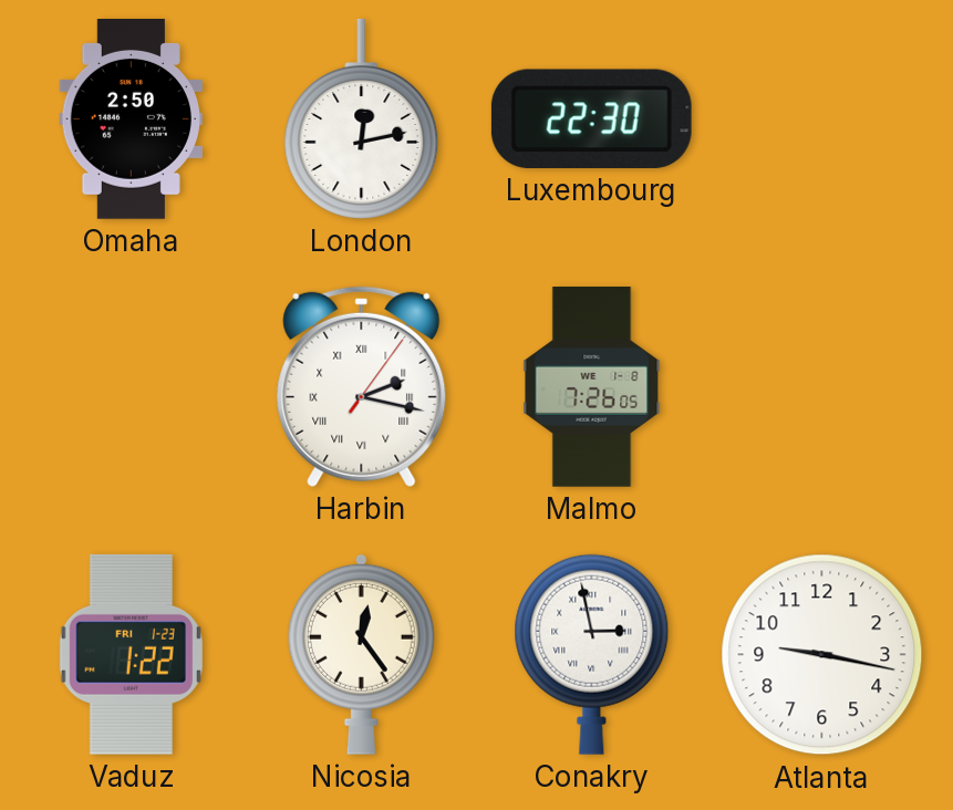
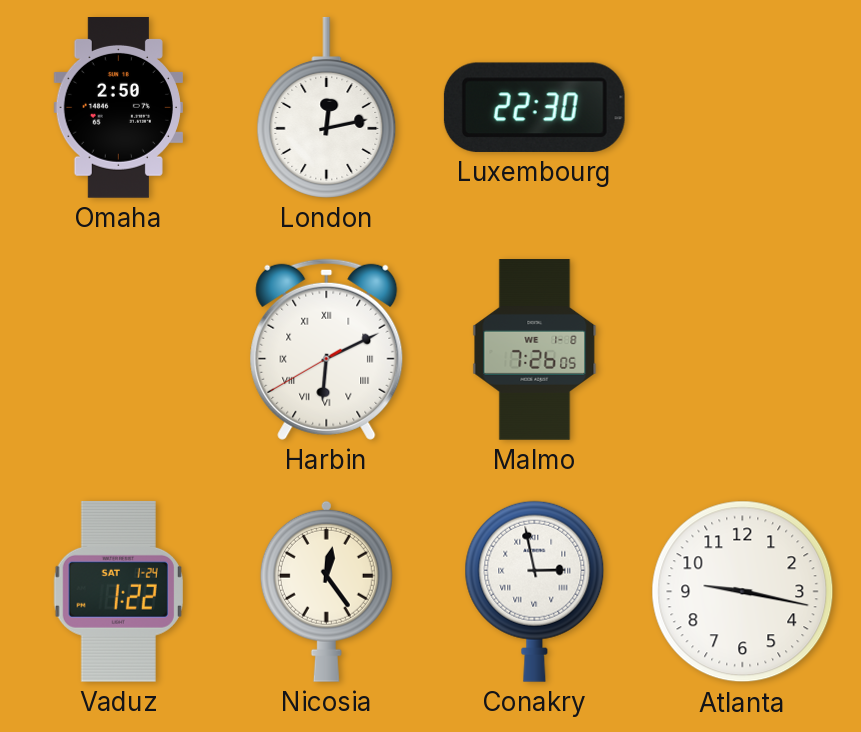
Harbin: 2:17 -> 6:10 (327, 349)
Vaduz date: FRI 1-23 -> SAT 1-24 (118, 591)
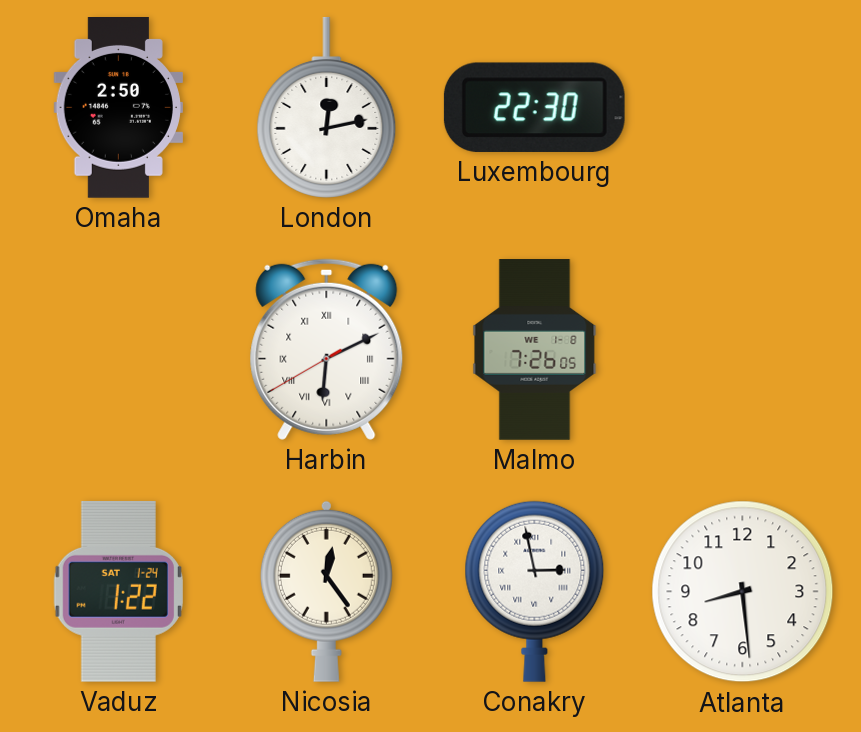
Atlanta: 9:17 -> 8:29 (743, 592)
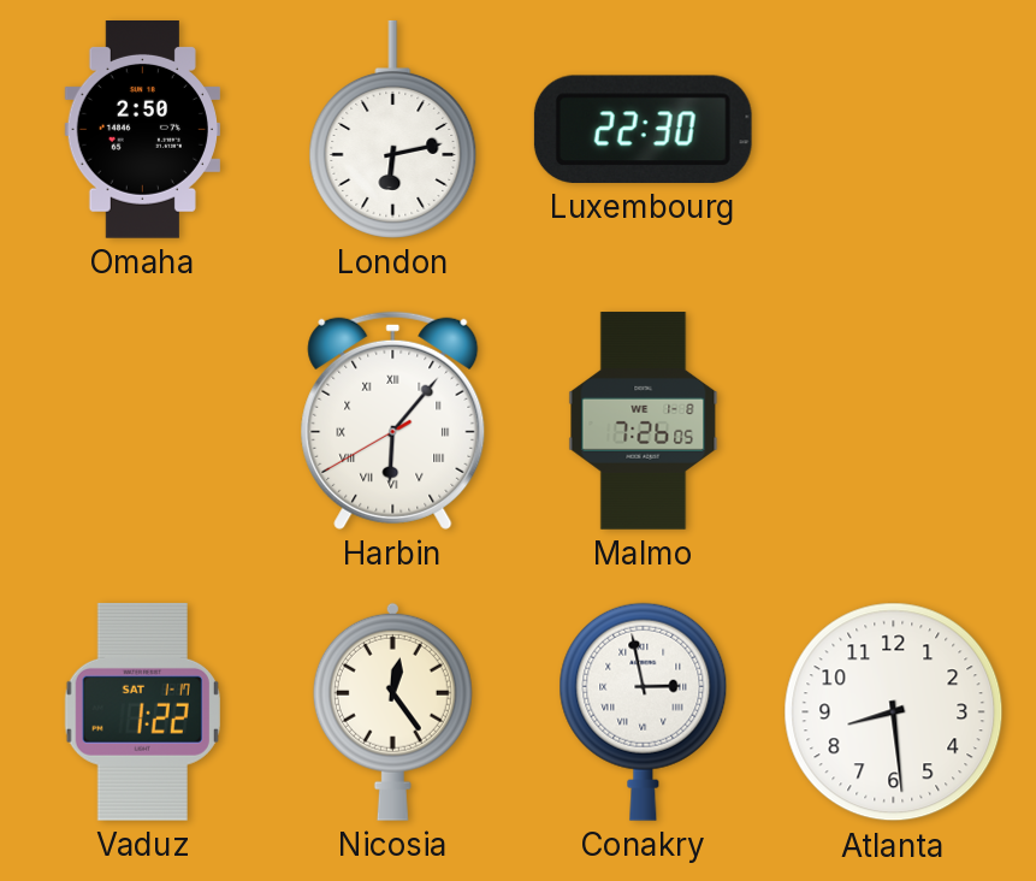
London: 12:13 -> 6:13 (393, 129)
Harbin: 6:10 -> 6:06 (393, 420)
Vaduz date: SAT 1-24 -> SAT 1-17 (142, 711)
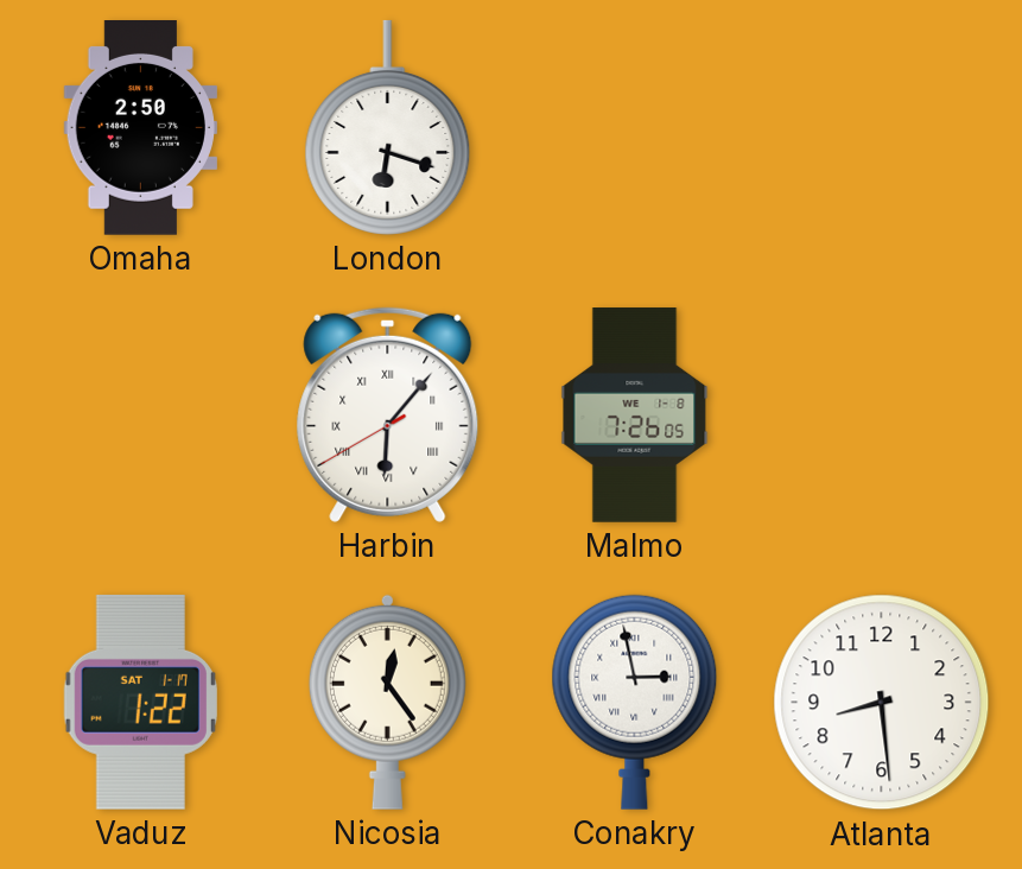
London: 6:13 -> 6:18 (388, 127)
Luxembourg: 22:30 -> none (643, 129)
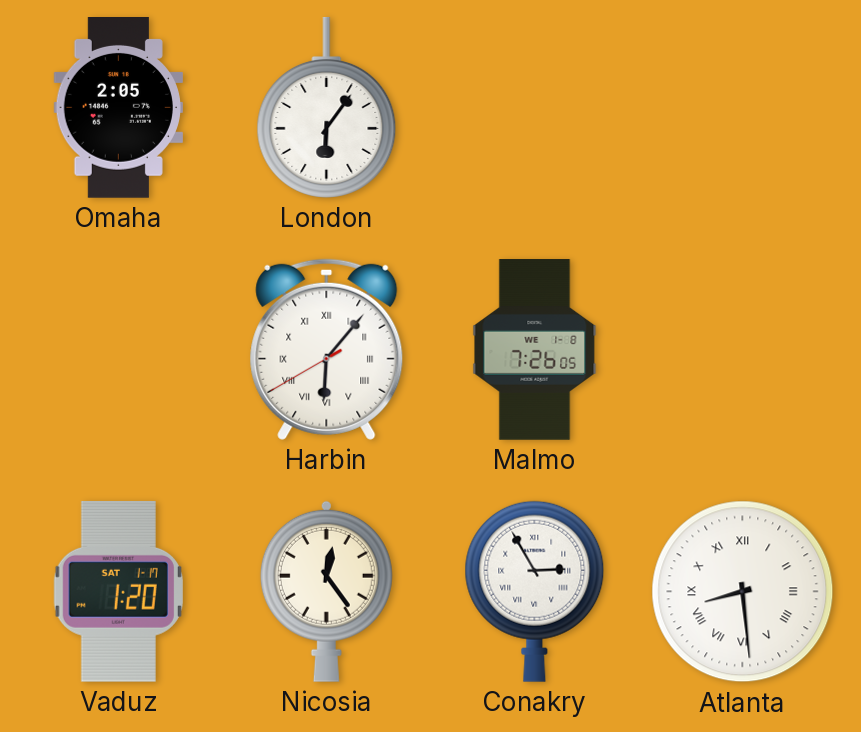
Omaha: 2:50 -> 2:05 (118, 108)
London: 6:18 -> 6:06 (327, 107)
Vaduz: 1:22 -> 1:20 (118, 591)
Conakry: 2:58 -> 2:55 (535, 591)
Atlanta numerals: Arabic -> Roman (743, 592)
